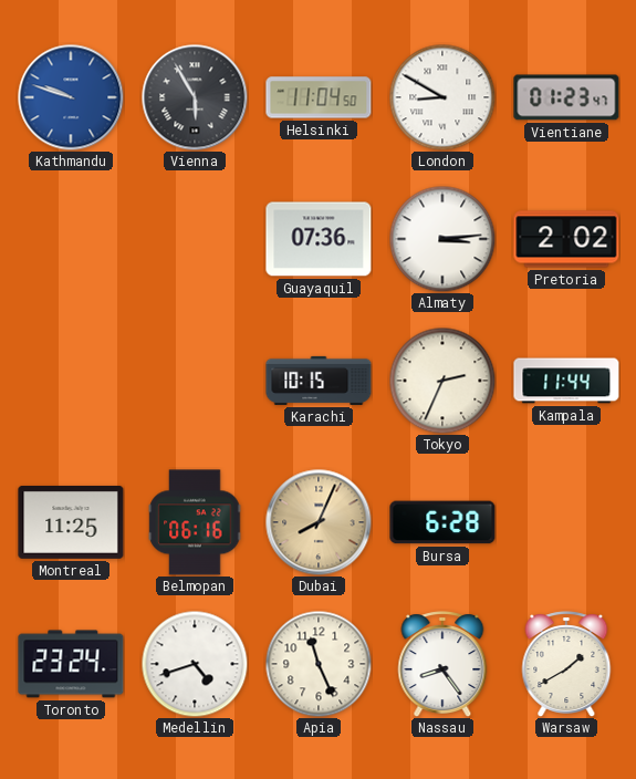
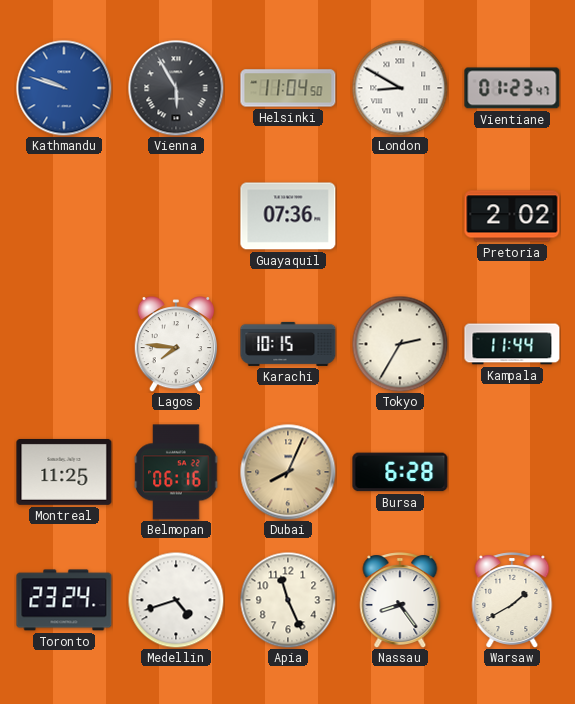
Almaty: 3:14 -> none (442, 239)
Lagos: none -> 7:46 (175, 344)
Tokyo: 2:34 -> 2:35 (400, 344)
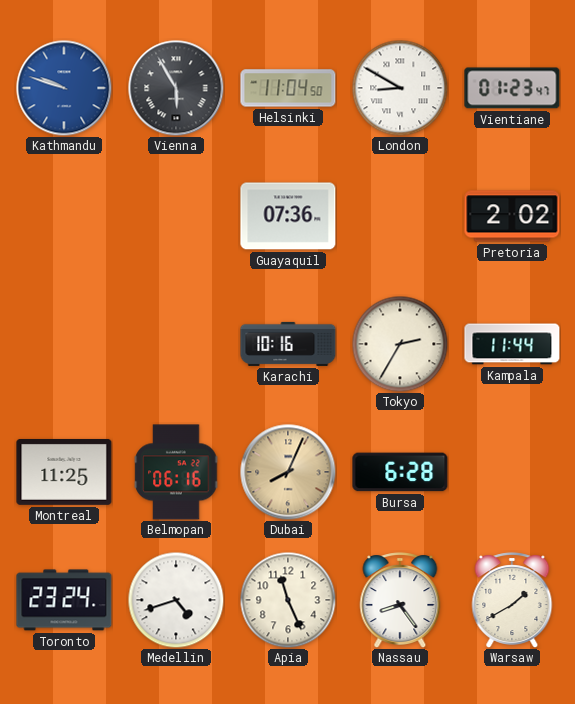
Lagos: 7:46 -> none (175, 344)
Karachi: 10:15 -> 10:16 (288, 344)
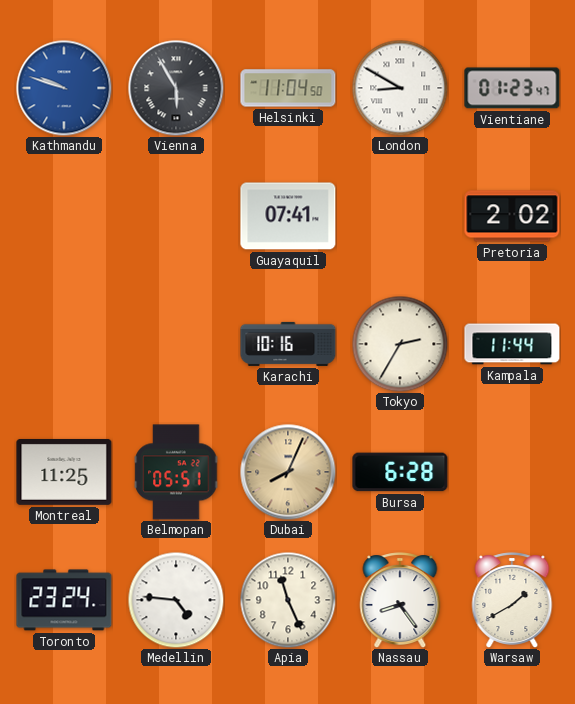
Guayaquil: 07:36 -> 07:41 (288, 216)
Belmopan: 06:16 -> 05:51 (176, 472)
Medellin: 4:42 -> 4:46 (176, 600)
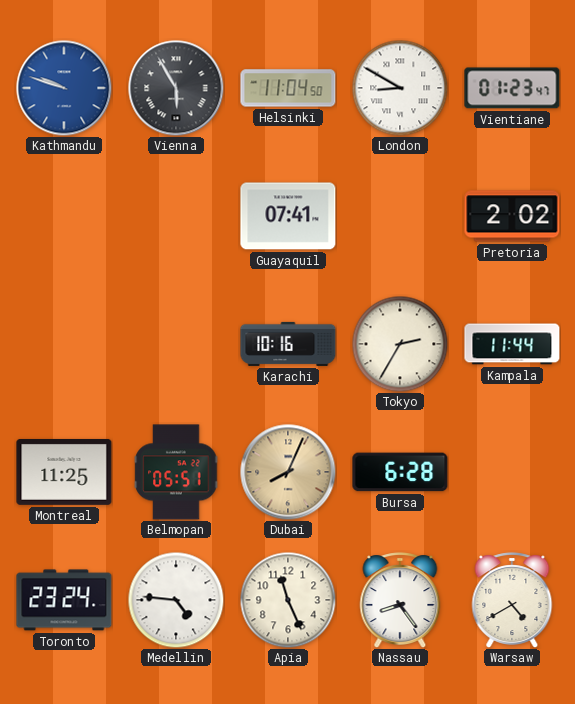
Warsaw: 1:40 -> 4:40 (512, 600)
